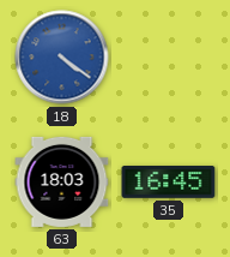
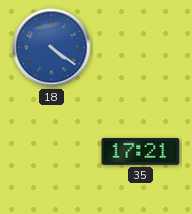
63: 18:03 -> none (62, 181)
35: 16:45 -> 17:21 (141, 152)
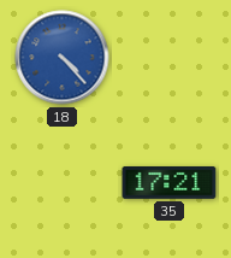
18: 4:21 -> 4:23 (63, 58)
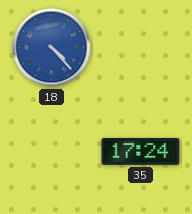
35: 17:21 -> 17:24 (141, 152)
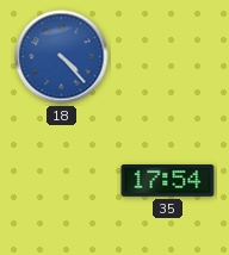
35: 17:24 -> 17:54 (168, 181)
